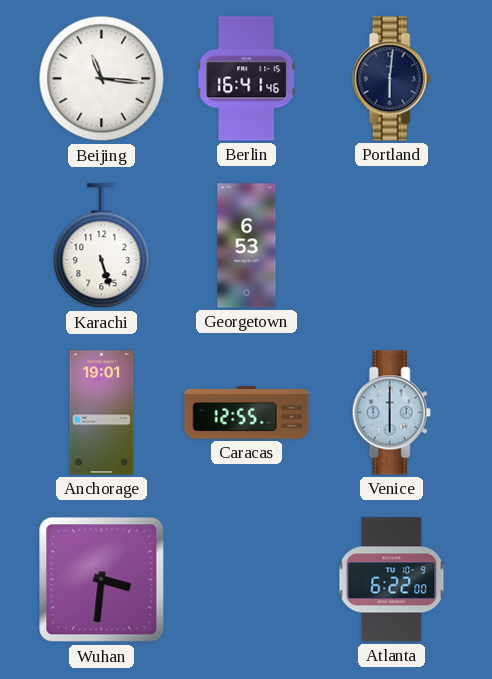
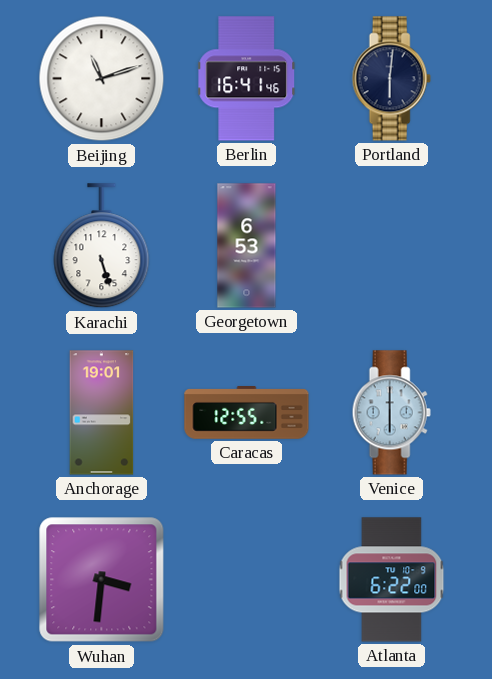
Beijing: 11:16 -> 11:12 (102, 79)
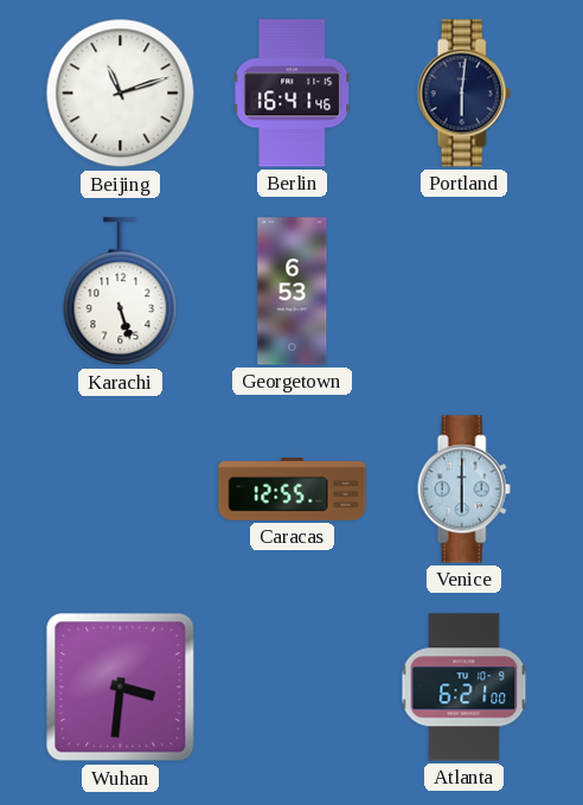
Anchorage: 19:01 -> none (102, 413)
Atlanta: 6:22 -> 6:21 (465, 688)
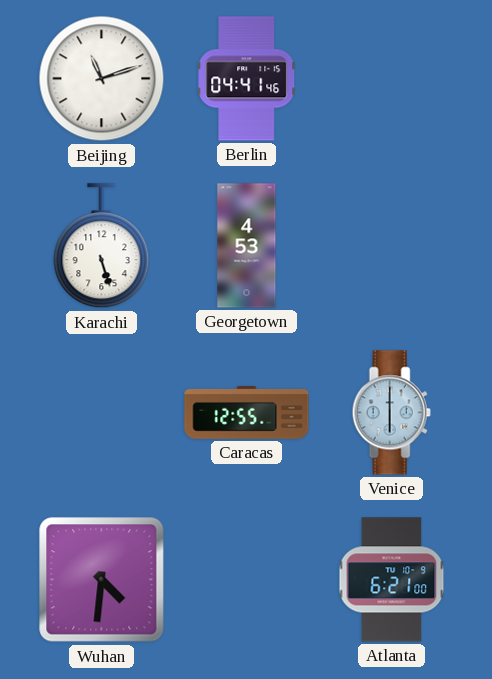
Berlin: 16:41 -> 04:41 (247, 79)
Portland: 6:01 -> none (463, 94)
Georgetown: 6:53 -> 4:53 (247, 246)
Wuhan: 3:31 -> 4:31 (102, 580)
